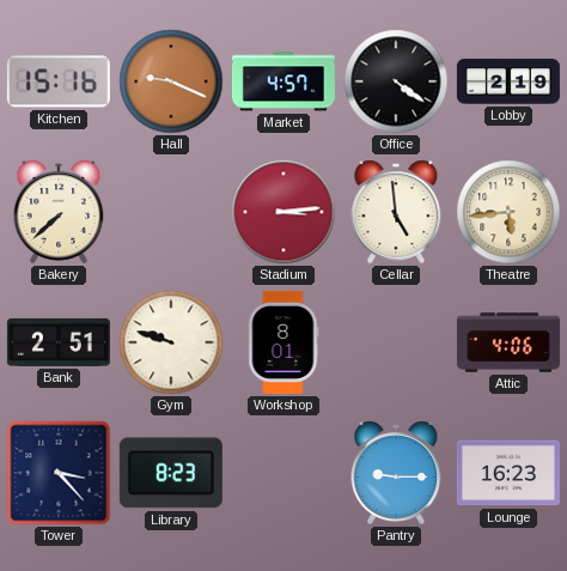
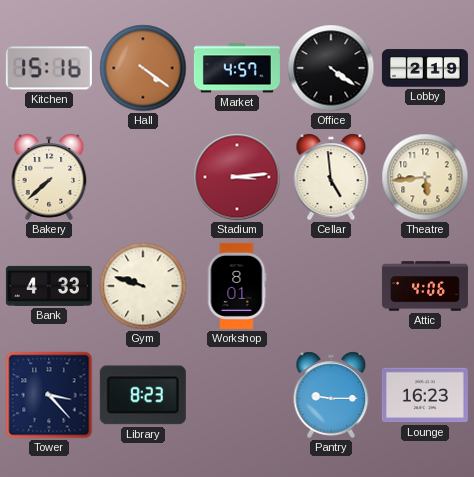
Hall: 9:19 -> 4:21 (143, 68)
Bank: 2:51 -> 4:33 (49, 286)
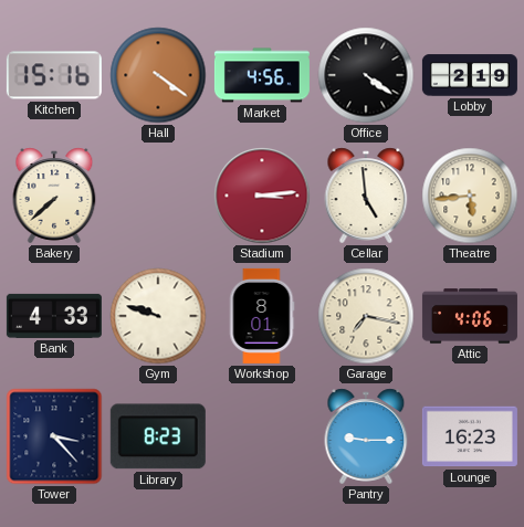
Market: 4:57 -> 4:56 (262, 75)
Garage: none -> 7:17 (366, 316)
